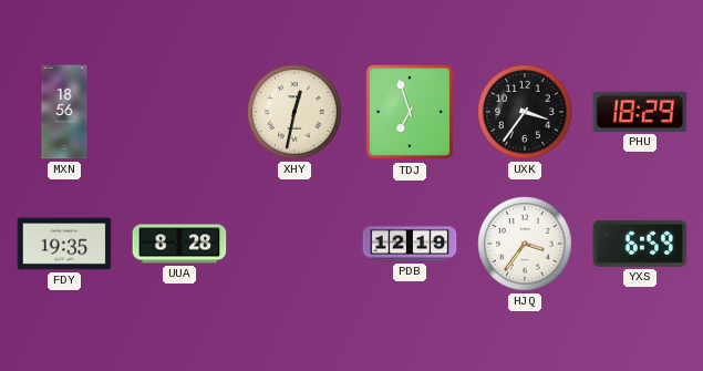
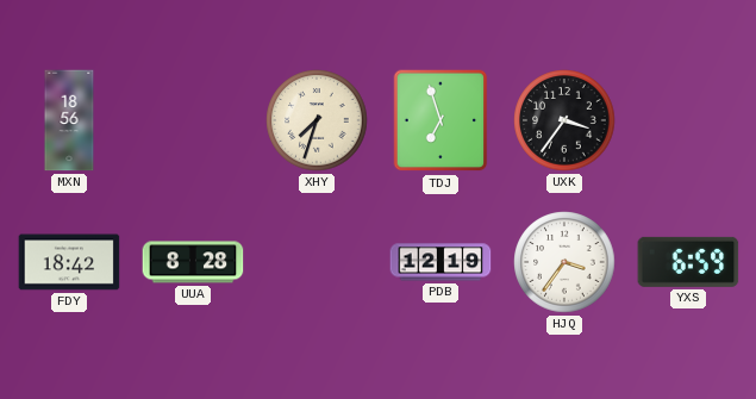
XHY: 12:32 -> 7:33 (317, 120)
PHU: 18:29 -> none (640, 112)
FDY: 19:35 -> 18:42 (69, 262)
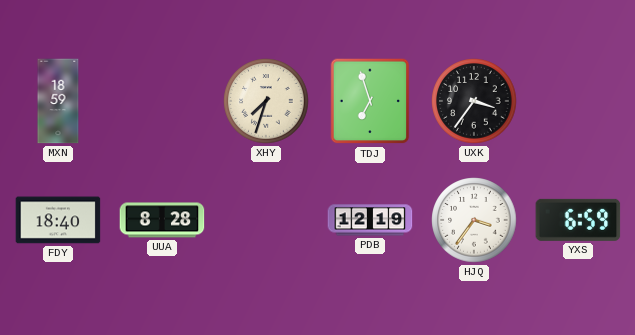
MXN: 18:56 -> 18:59 (58, 101)
FDY: 18:42 -> 18:40 (58, 220)
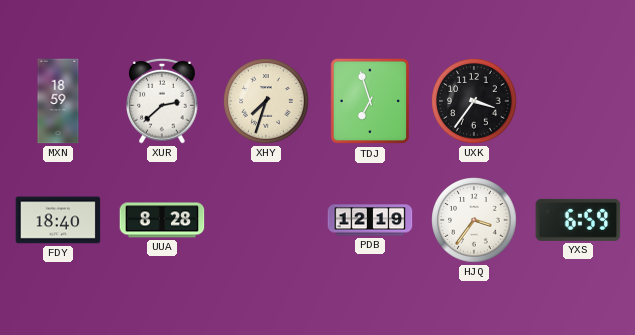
XUR: none -> 2:38 (162, 101)
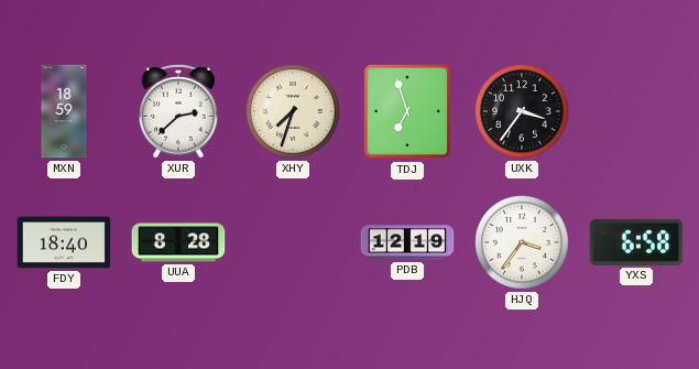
YXS: 6:59 -> 6:58 (636, 242)
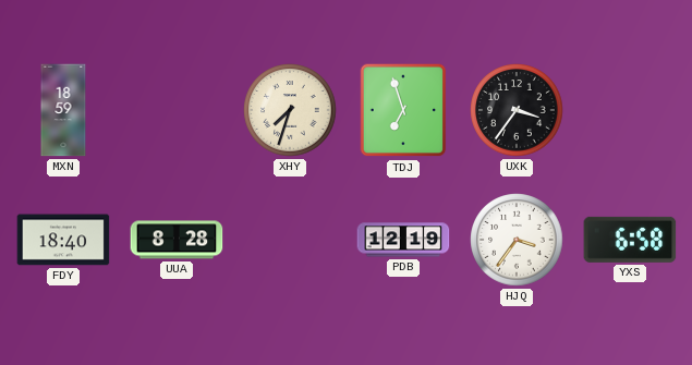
XUR: 2:38 -> none (178, 111)
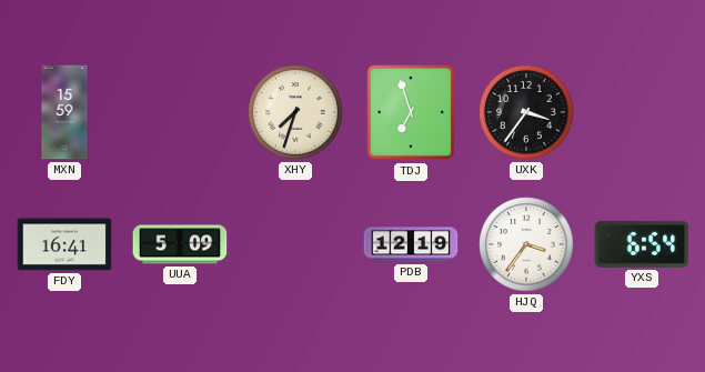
MXN: 18:59 -> 15:59 (64, 112)
FDY: 18:40 -> 16:41 (64, 244)
UUA: 8:28 -> 5:09 (180, 244)
YXS: 6:58 -> 6:54 (642, 244)
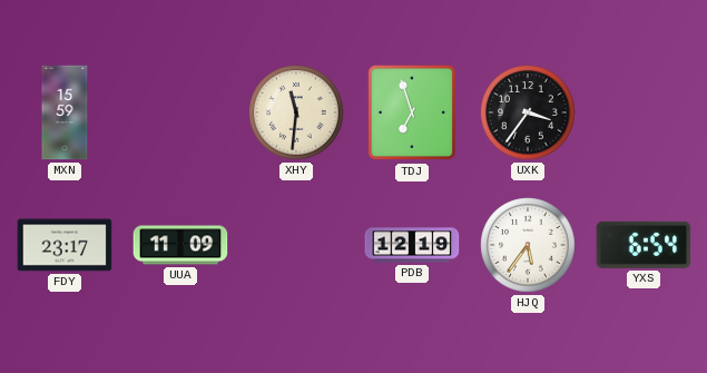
XHY: 7:33 -> 11:31 (296, 112)
FDY: 16:41 -> 23:17 (65, 245)
UUA: 5:09 -> 11:09 (180, 245)
HJQ: 3:36 -> 5:36 (528, 245)
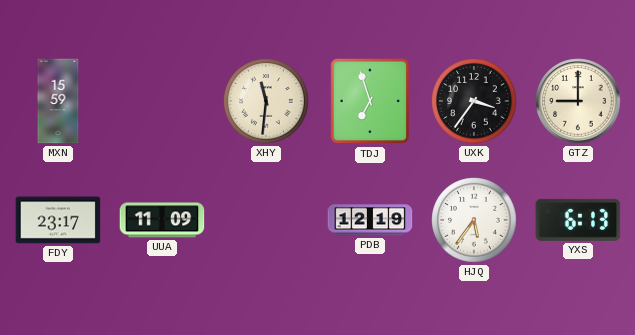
GTZ: none -> 9:00 (578, 101)
YXS: 6:54 -> 6:13 (578, 220)
